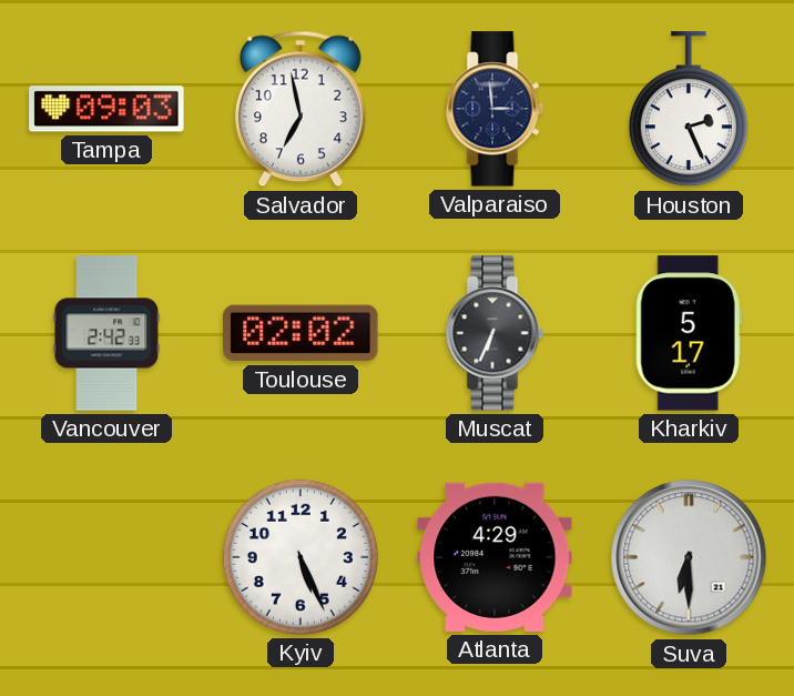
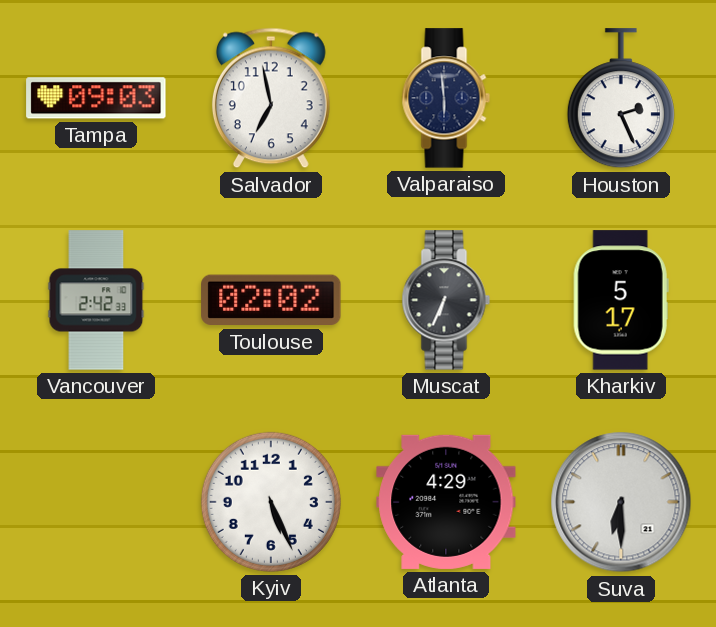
Valparaiso: 2:59 -> 5:59 (446, 98)
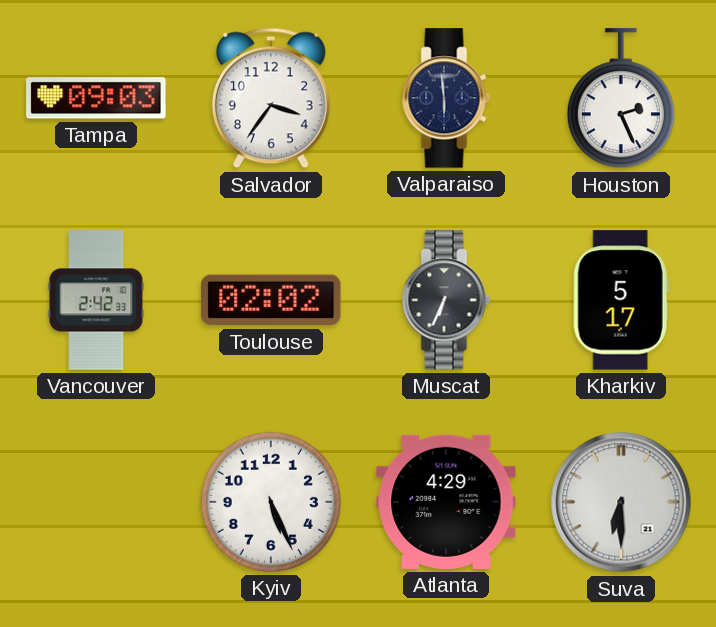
Salvador: 6:58 -> 3:36 (271, 98)
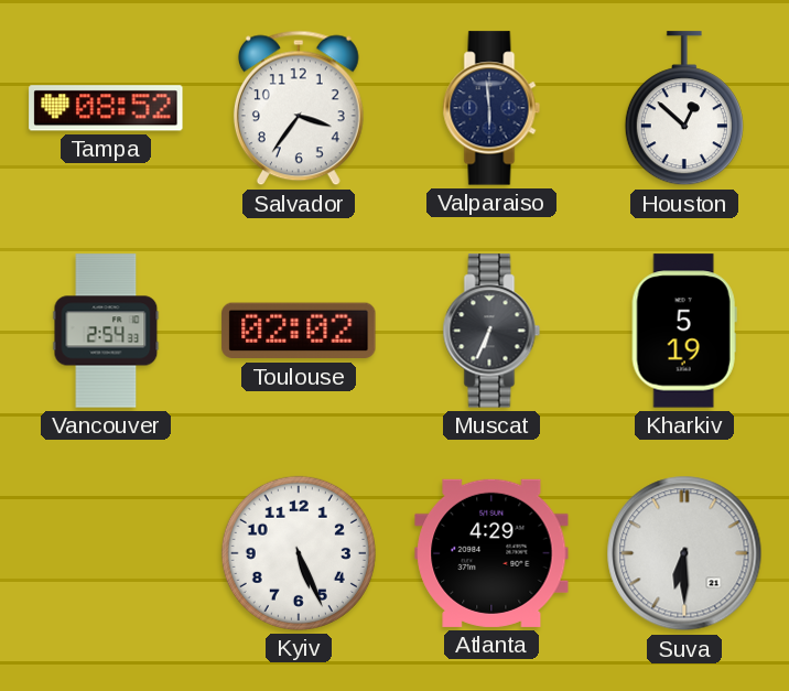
Tampa: 09:03 -> 08:52 (106, 108)
Houston: 2:26 -> 12:52 (684, 109)
Vancouver: 2:42 -> 2:54 (106, 331)
Kharkiv: 5:17 -> 5:19 (684, 331)
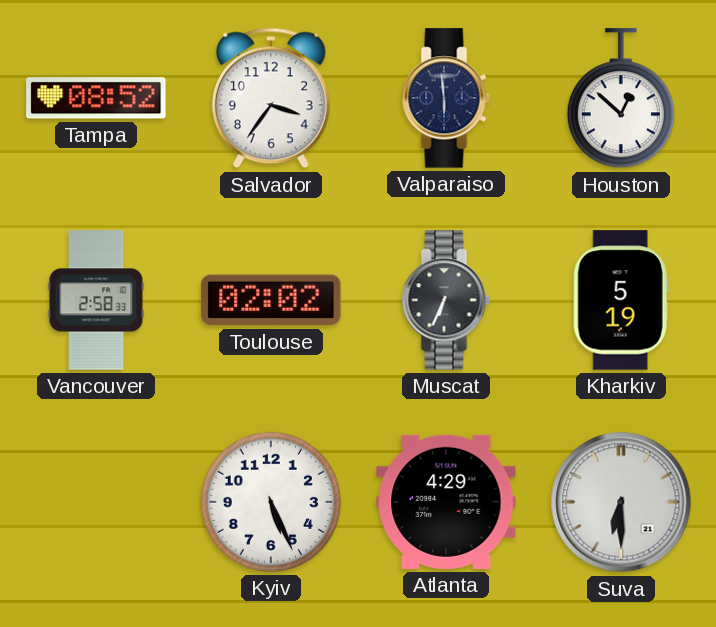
Vancouver: 2:54 -> 2:58 (96, 300)
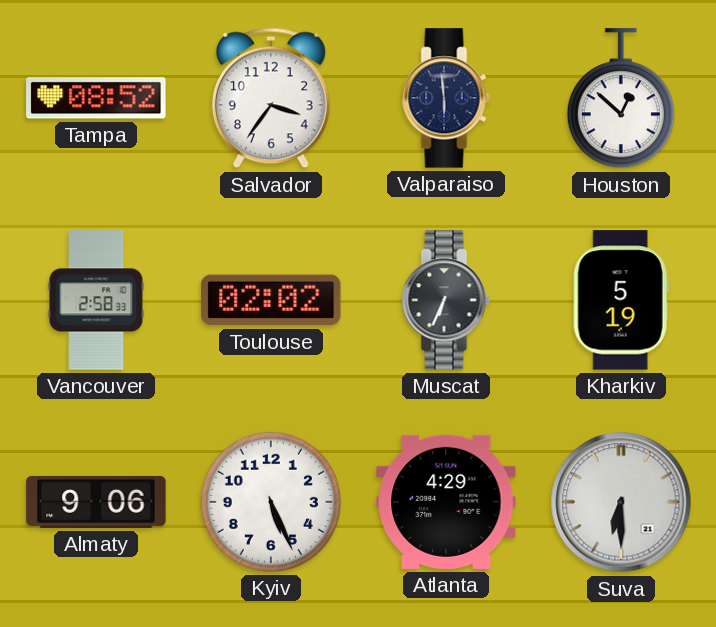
Almaty: none -> 9:06 (96, 502)
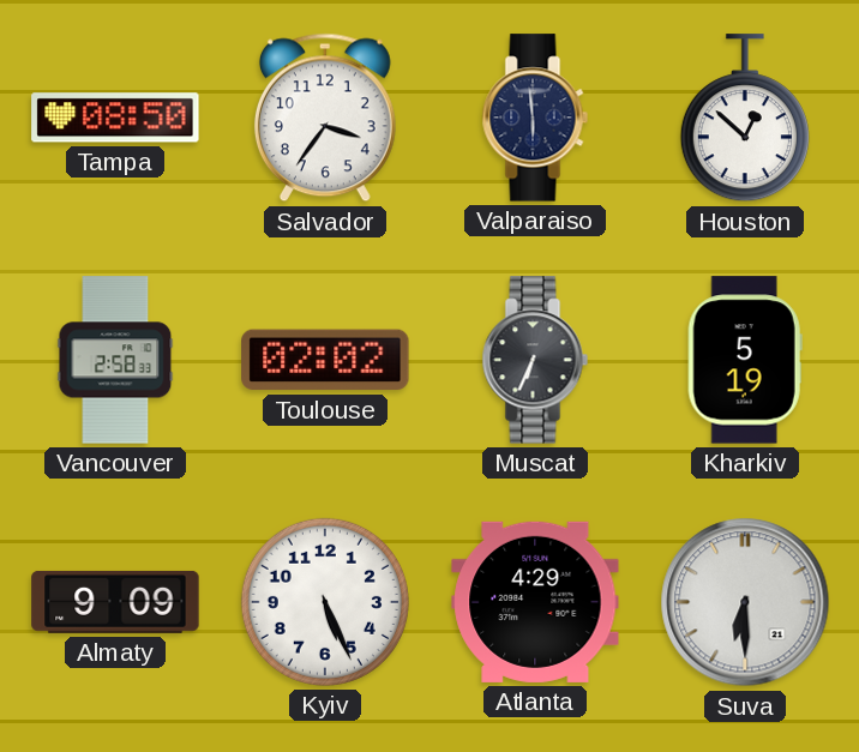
Tampa: 08:52 -> 08:50 (115, 118)
Almaty: 9:06 -> 9:09 (115, 602)
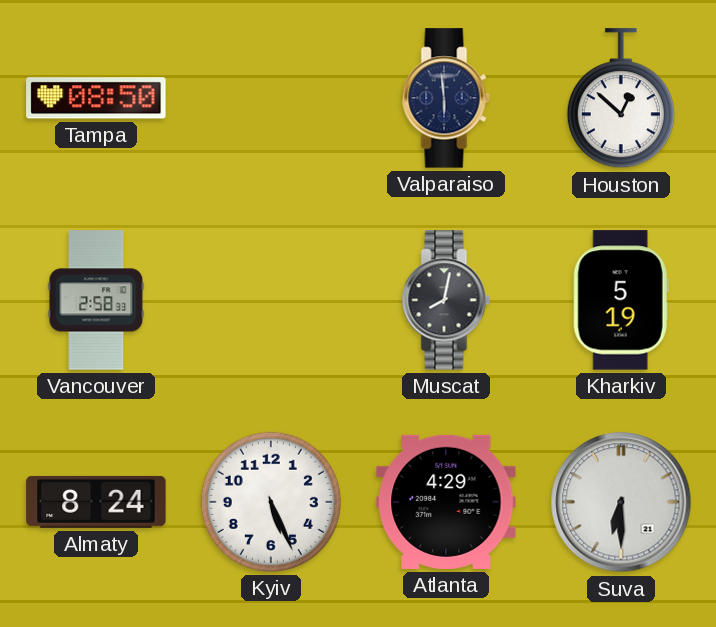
Salvador: 3:36 -> none (325, 118)
Toulouse: 02:02 -> none (325, 360)
Muscat: 6:34 -> 8:02 (446, 300)
Almaty: 9:09 -> 8:24 (96, 502)
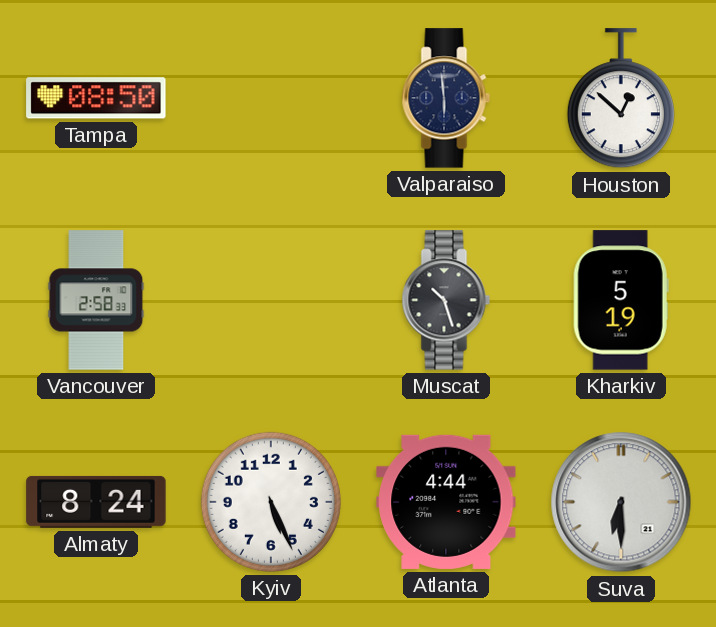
Muscat: 8:02 -> 10:27 (446, 300)
Atlanta: 4:29 -> 4:44 (446, 502)
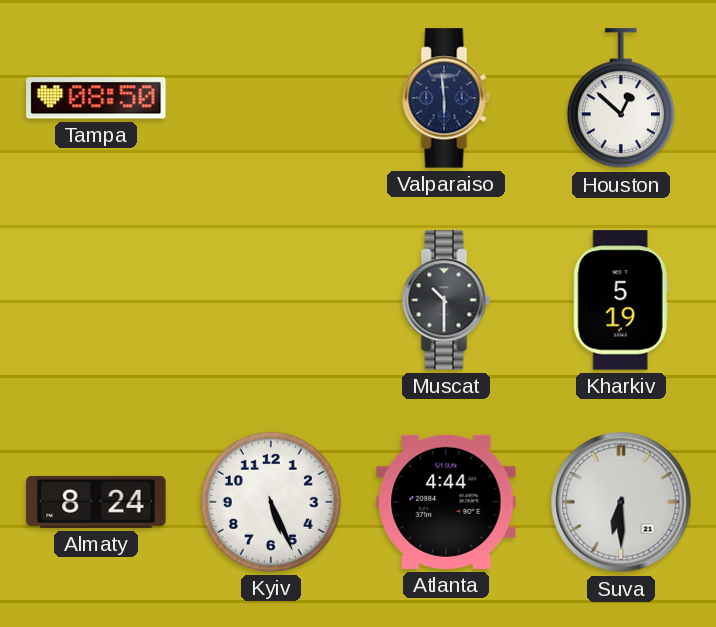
Vancouver: 2:58 -> none (96, 300)
Muscat: 10:27 -> 10:30 (446, 300)
